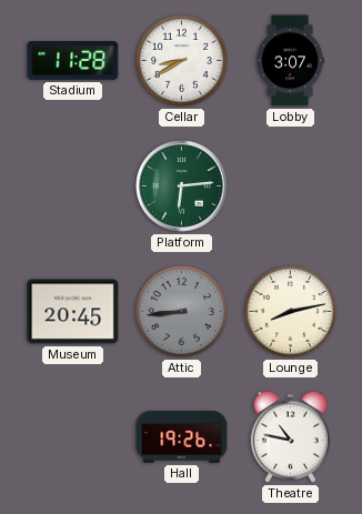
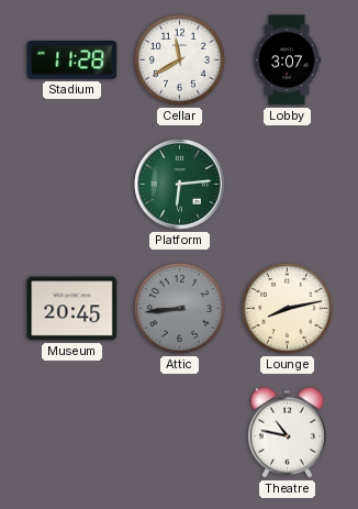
Cellar: 8:40 -> 11:40 (179, 59)
Hall: 19:26 -> none (182, 437)
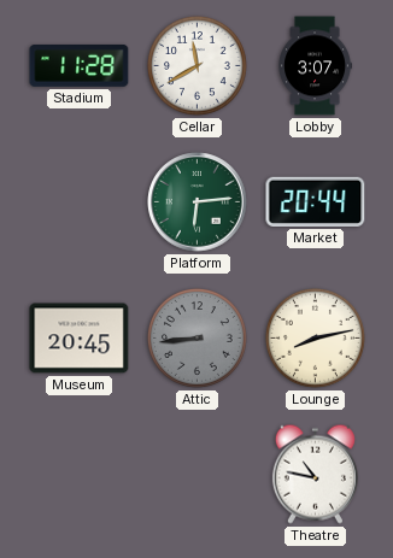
Market: none -> 20:44 (316, 201)
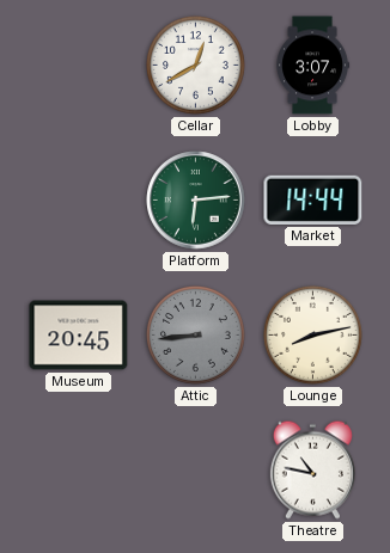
Stadium: 11:28 -> none (80, 66)
Cellar: 11:40 -> 12:40 (195, 64)
Market: 20:44 -> 14:44 (313, 199)
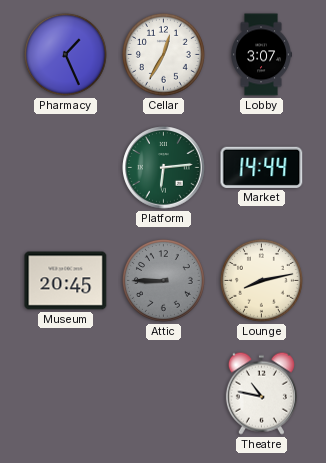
Pharmacy: none -> 1:26 (65, 54)
Cellar: 12:40 -> 12:35 (163, 54)
Attic: 8:44 -> 8:45 (163, 280)
